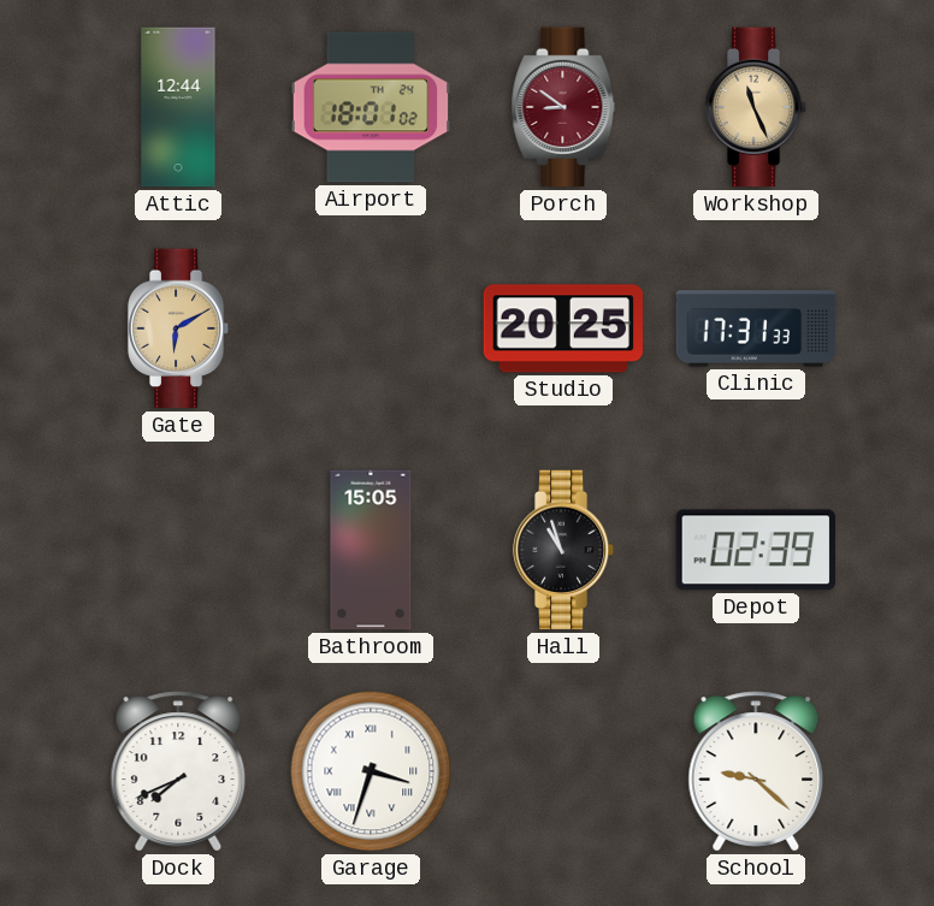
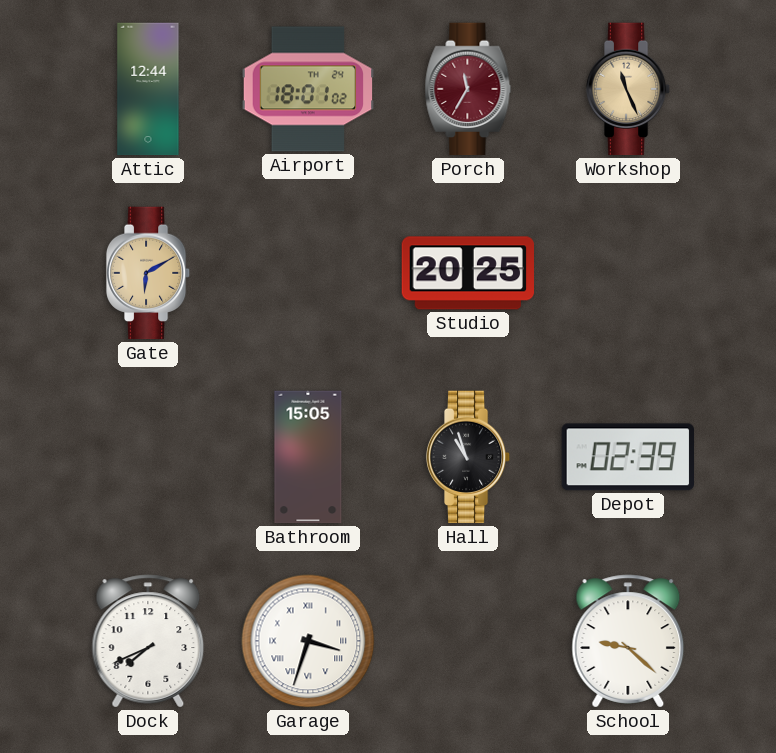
Porch: 8:51 -> 11:35 (468, 89)
Clinic: 17:31 -> none (756, 328)
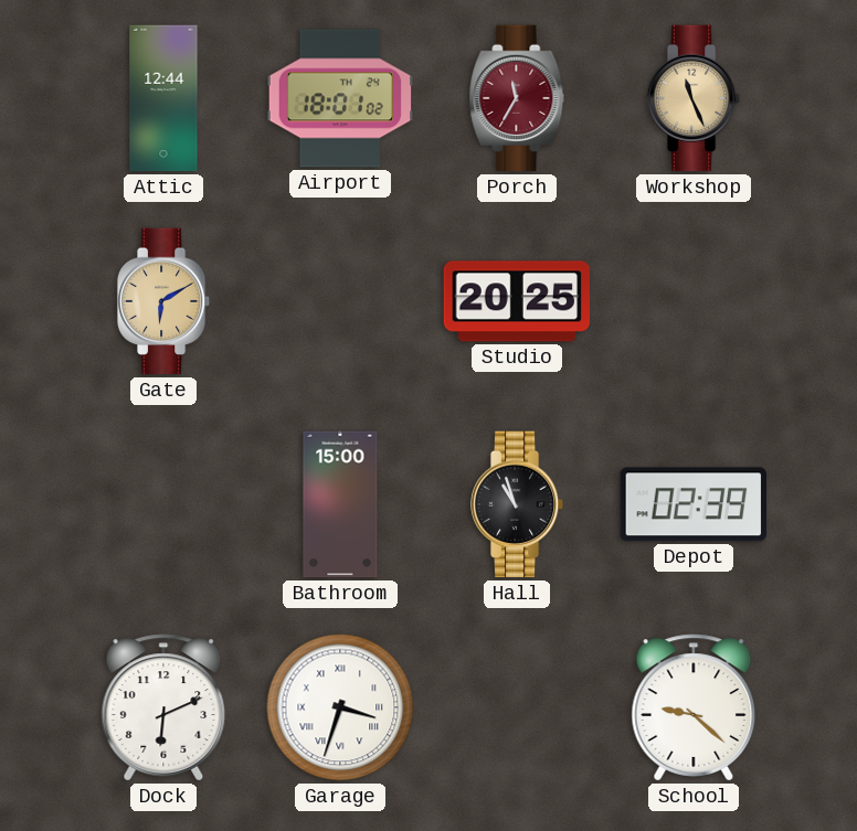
Bathroom: 15:05 -> 15:00 (340, 504)
Dock: 7:41 -> 6:11 (163, 707)
